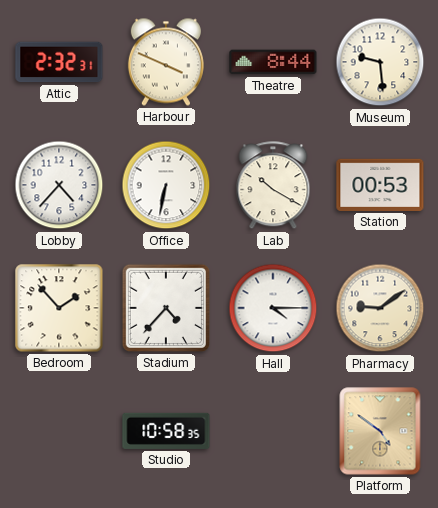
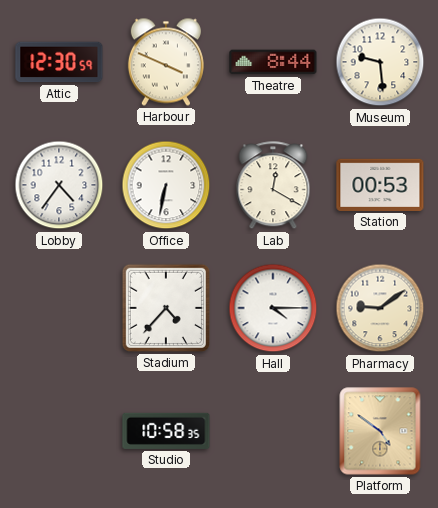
Attic: 2:32 -> 12:30 (59, 62)
Lobby: 4:37 -> 4:36 (59, 185)
Lab: 10:20 -> 12:20 (273, 186)
Bedroom: 1:53 -> none (59, 308)
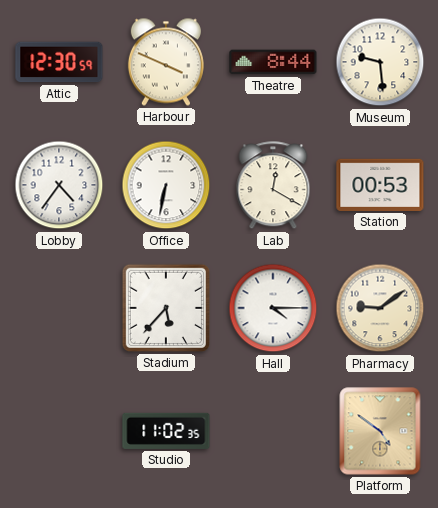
Stadium: 4:37 -> 5:37 (166, 308)
Studio: 10:58 -> 11:02 (166, 431)
